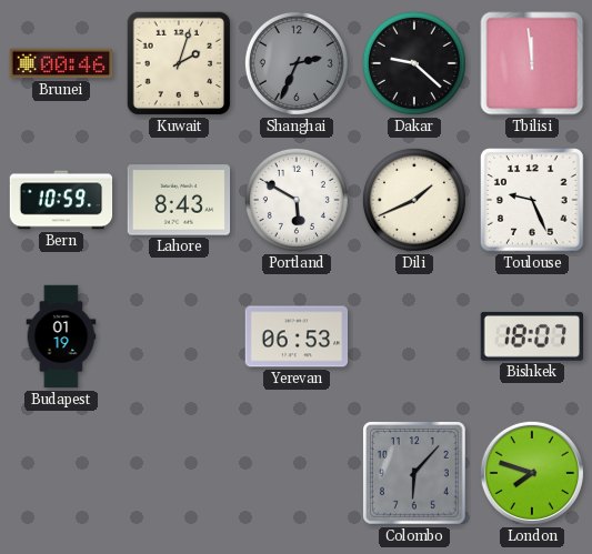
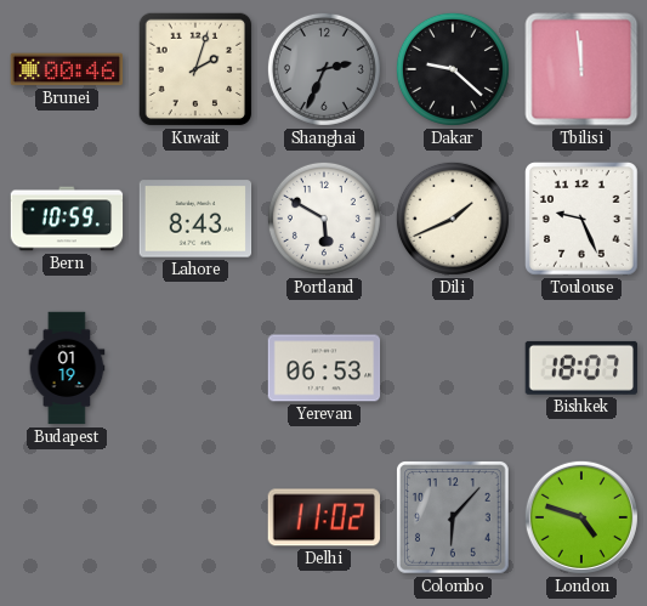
Delhi: none -> 11:02 (323, 517)
London: 7:48 -> 4:48 (581, 517)
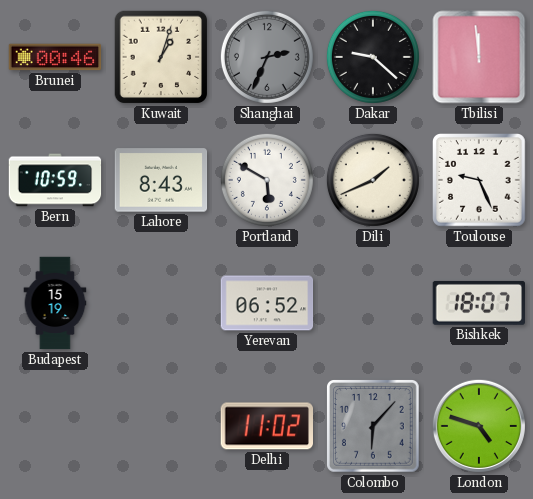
Kuwait: 2:03 -> 1:03 (161, 57)
Budapest: 01:19 -> 15:19 (55, 303)
Yerevan: 06:53 -> 06:52 (267, 303)
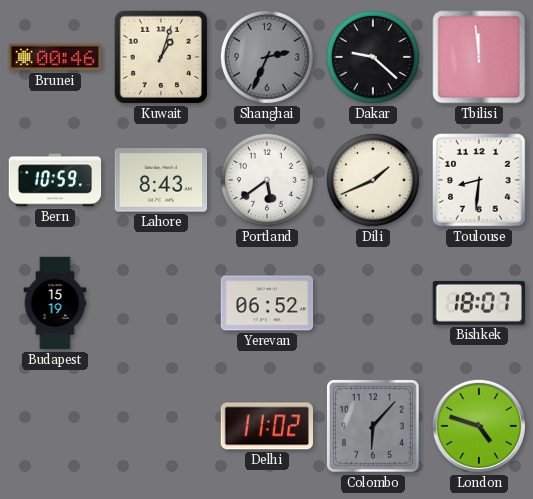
Portland: 5:50 -> 5:39 (267, 180)
Toulouse: 9:26 -> 8:31 (480, 181)
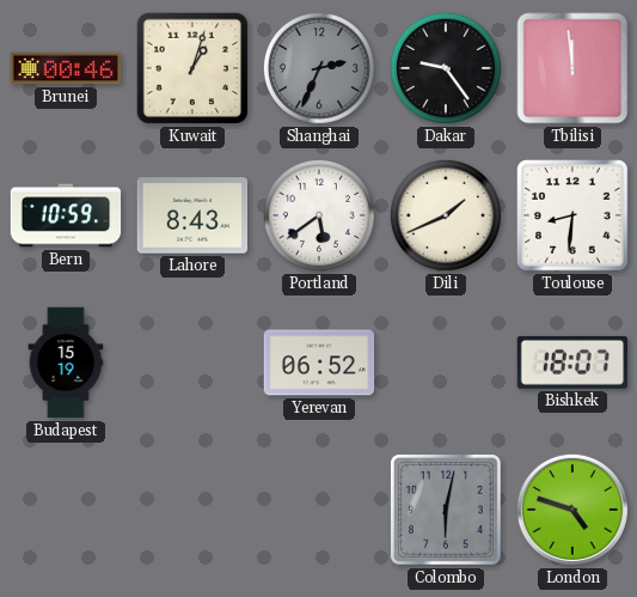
Dakar: 9:22 -> 9:24 (446, 68)
Delhi: 11:02 -> none (266, 426)
Colombo: 6:07 -> 6:02 (447, 511)
